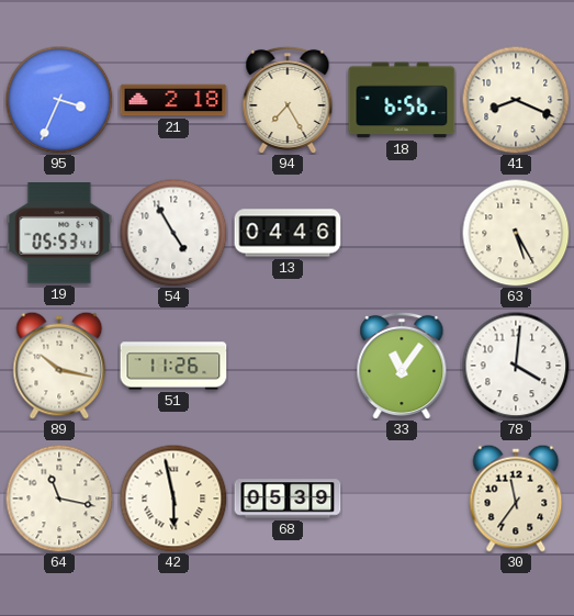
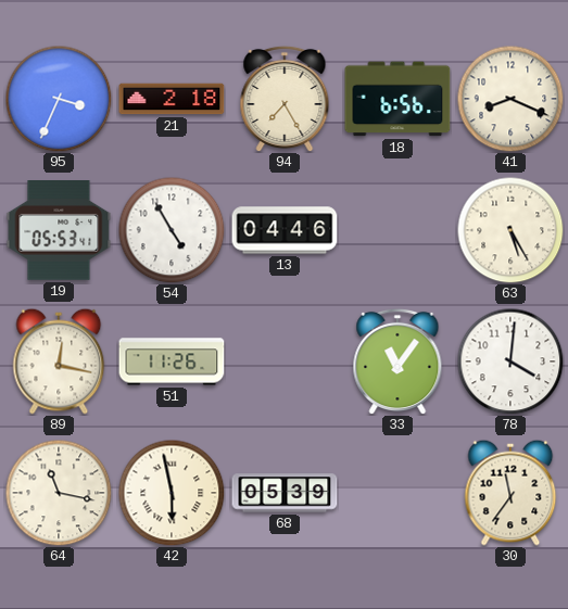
89: 10:17 -> 12:17 (59, 361)
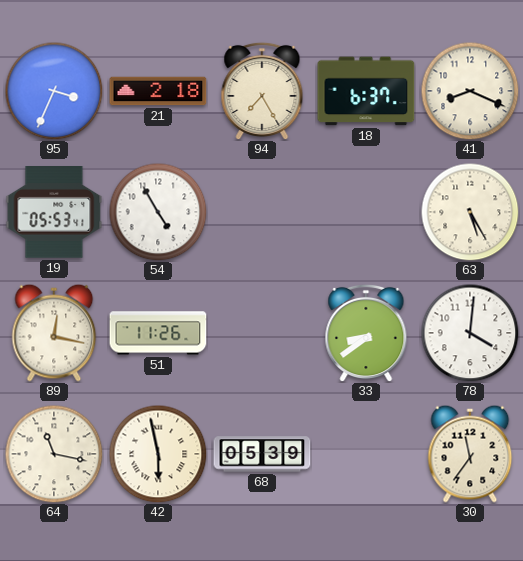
18: 6:56 -> 6:37 (366, 91)
13: 04:46 -> none (285, 230)
33: 11:06 -> 8:39 (366, 333)
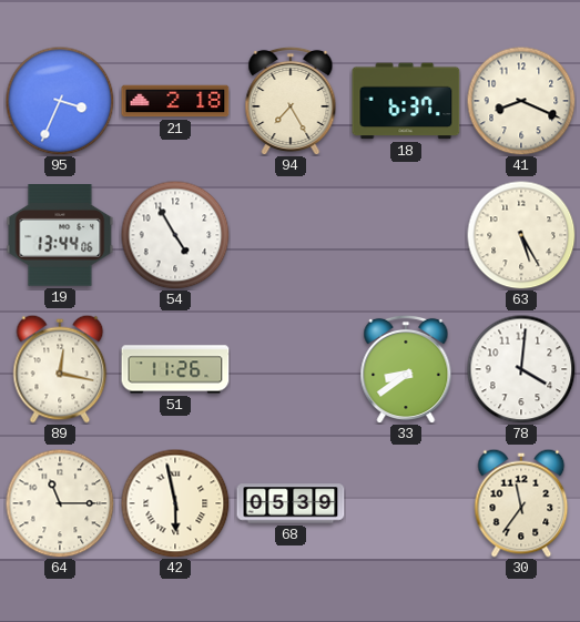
19: 05:53 -> 13:44 (60, 236)
64: 11:17 -> 11:15 (60, 503)
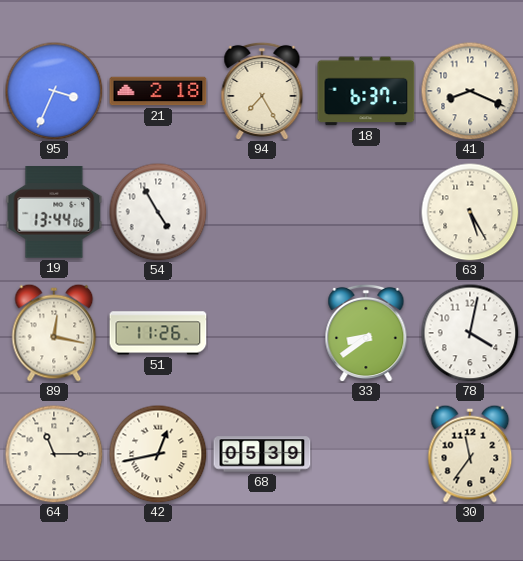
78: 4:01 -> 4:02 (470, 333)
42: 5:58 -> 12:43 (158, 454)
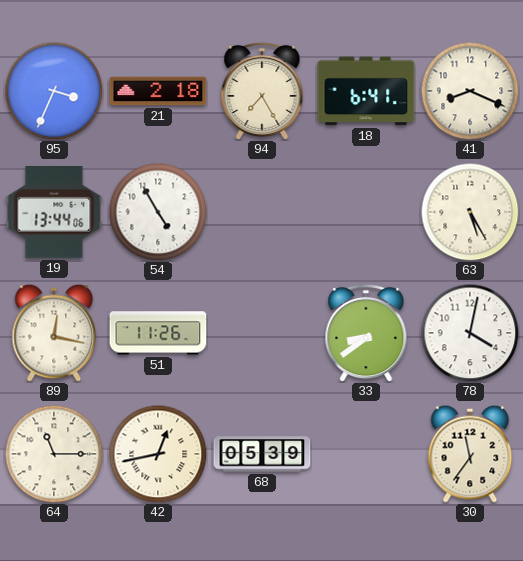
18: 6:37 -> 6:41 (366, 91)
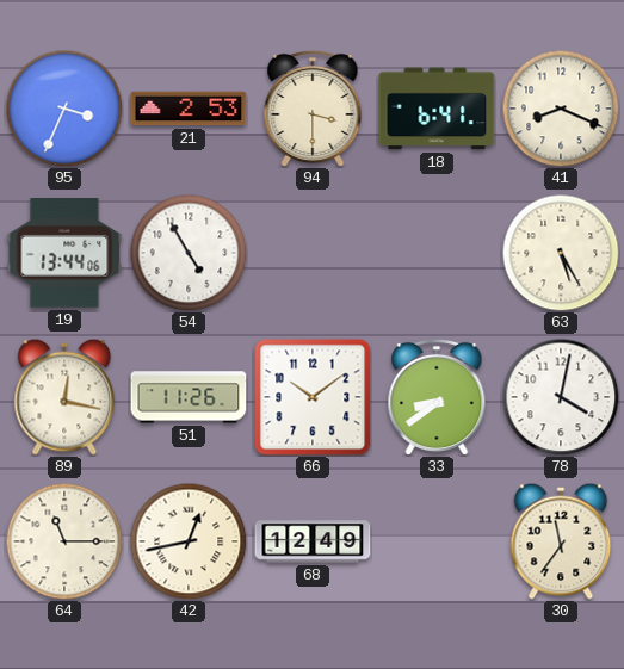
21: 2:18 -> 2:53 (189, 109)
94: 7:25 -> 3:30 (313, 109)
66: none -> 10:09 (313, 397)
68: 05:39 -> 12:49 (313, 541)
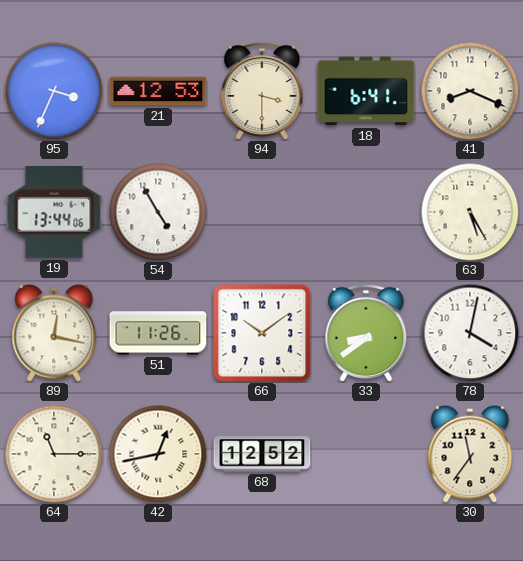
21: 2:53 -> 12:53 (158, 91)
68: 12:49 -> 12:52 (262, 454)
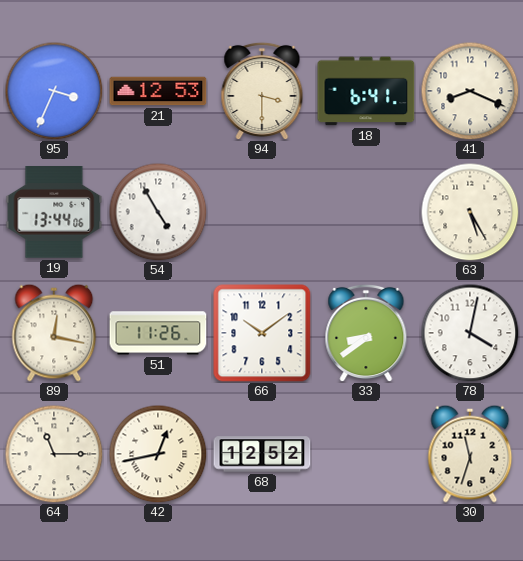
30: 11:36 -> 11:33 (470, 454)
